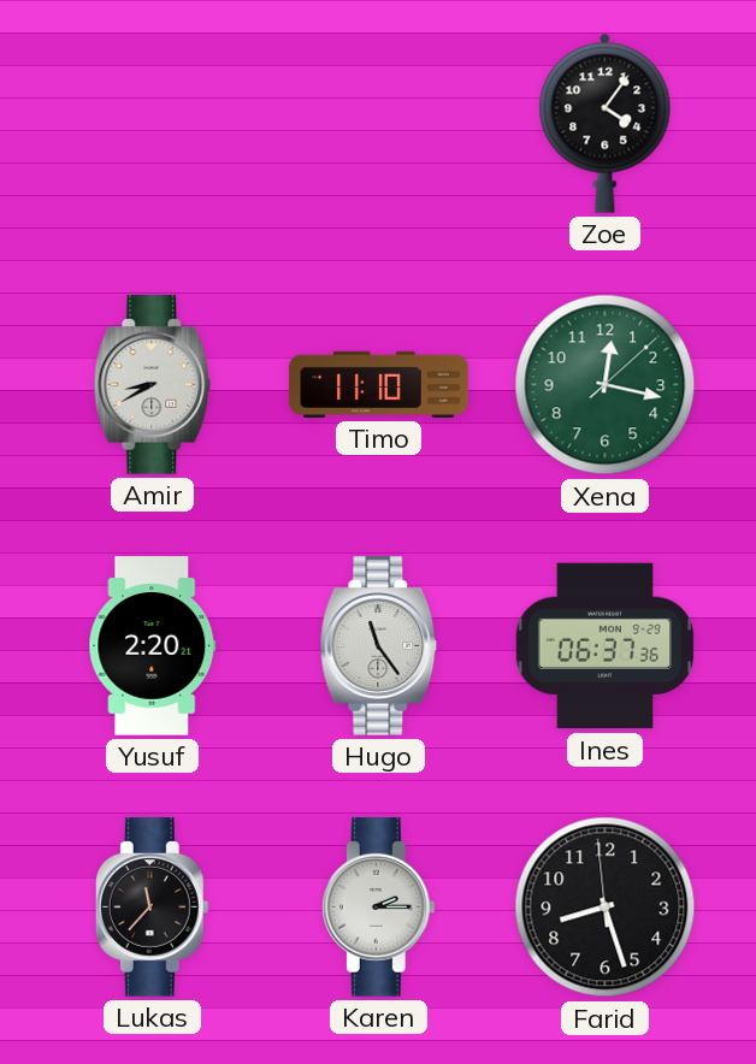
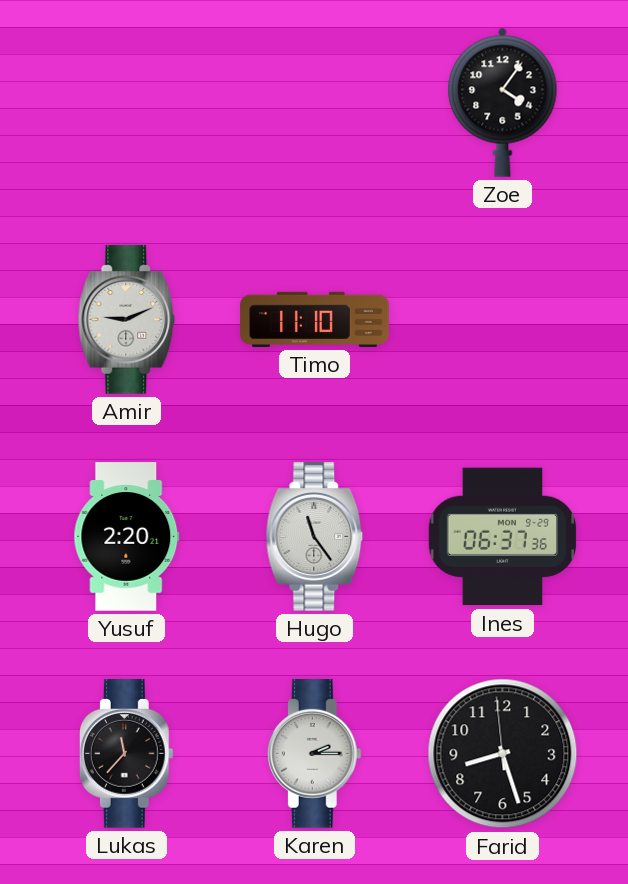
Amir: 8:40 -> 9:11 (127, 320)
Xena: 12:17 -> none (606, 385)
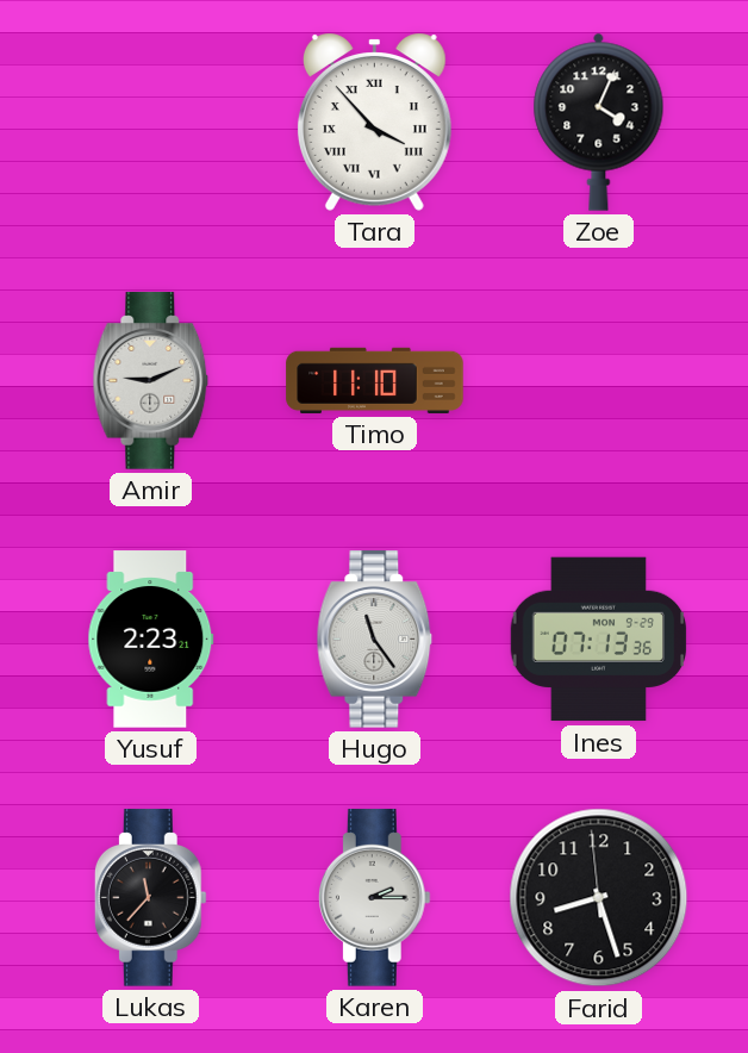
Tara: none -> 3:53 (374, 121)
Zoe: 4:06 -> 4:04 (599, 121)
Yusuf: 2:20 -> 2:23 (151, 640)
Ines: 06:37 -> 07:13 (599, 640)
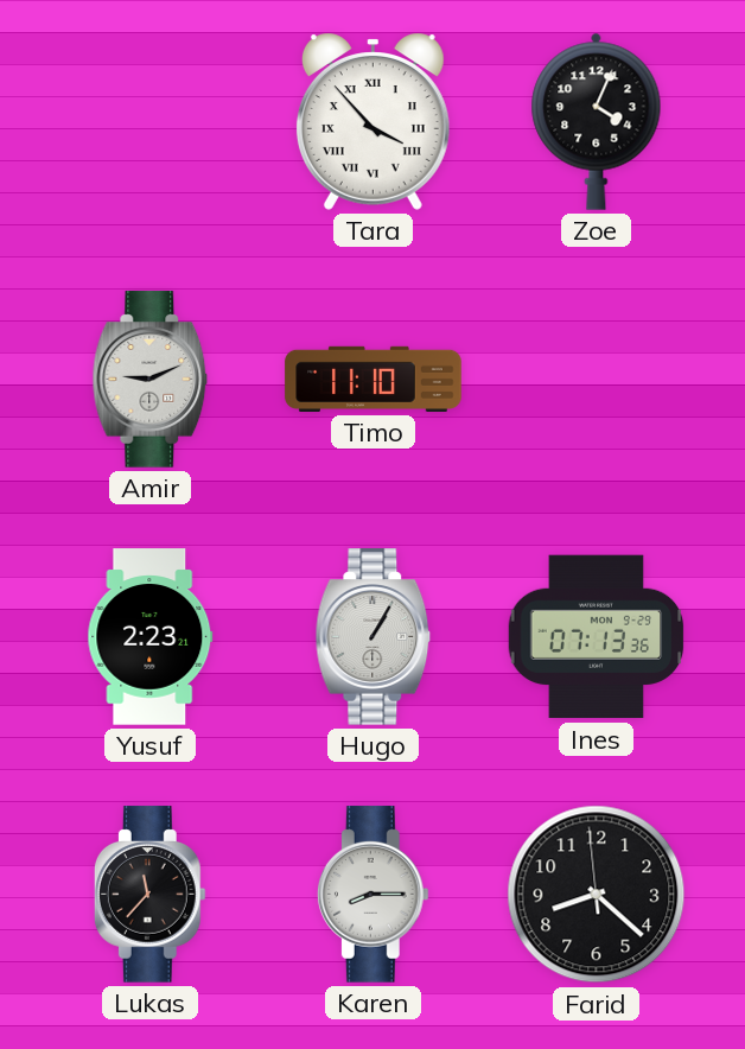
Hugo: 11:24 -> 1:05 (374, 637)
Karen: 2:15 -> 8:15 (372, 895)
Farid: 8:26 -> 8:21 (597, 895)
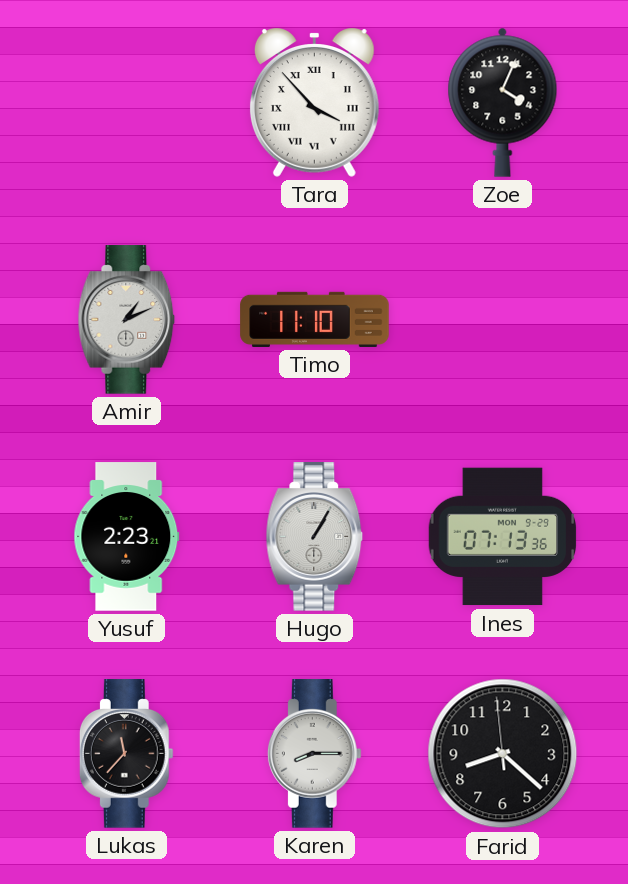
Amir: 9:11 -> 1:11 (127, 320)
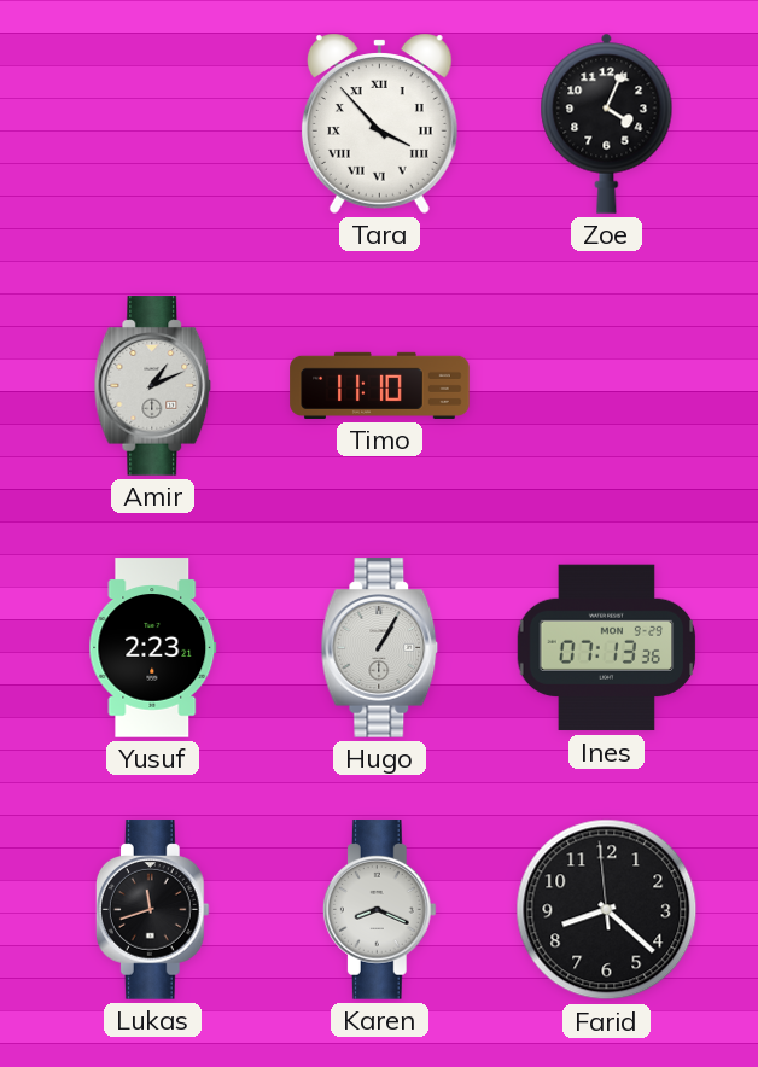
Lukas: 11:37 -> 11:42 (152, 910)
Karen: 8:15 -> 8:19 (379, 910)
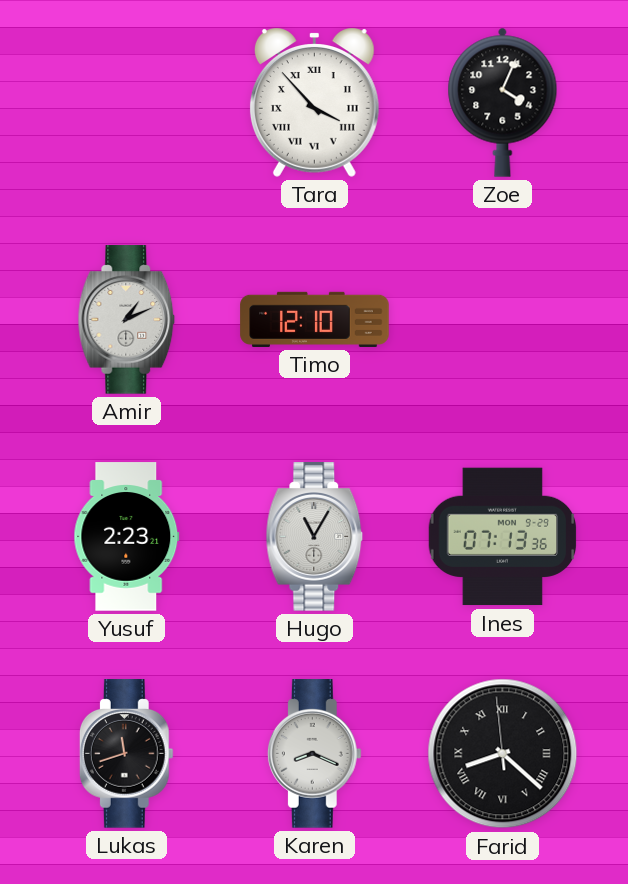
Timo: 11:10 -> 12:10 (315, 319)
Hugo: 1:05 -> 11:05 (315, 537)
Farid numerals: Arabic -> Roman (503, 754)
